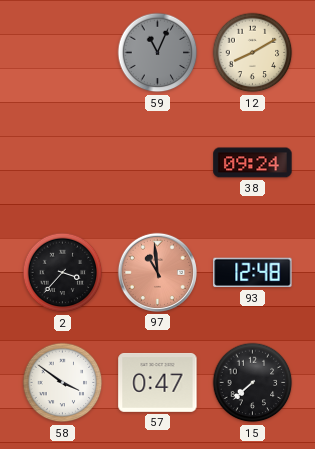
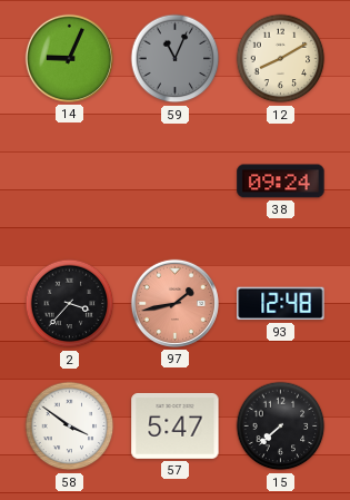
14: none -> 9:04 (69, 58)
97: 10:59 -> 1:43 (174, 303)
57: 0:47 -> 5:47 (176, 425)
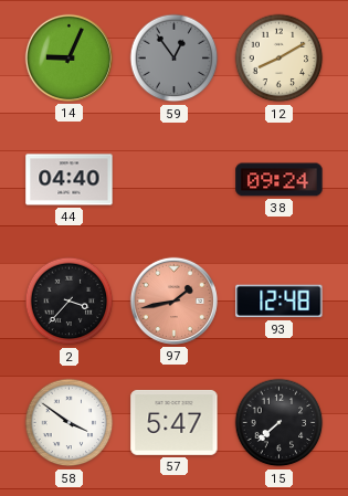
59: 11:04 -> 12:54 (175, 59)
44: none -> 04:40 (70, 180)
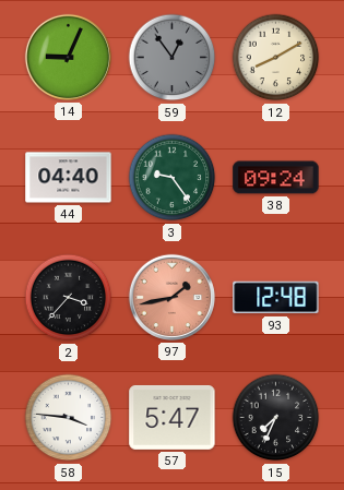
3: none -> 9:24 (173, 178)
58: 3:51 -> 3:46 (69, 418)
15: 7:38 -> 7:34 (276, 418)
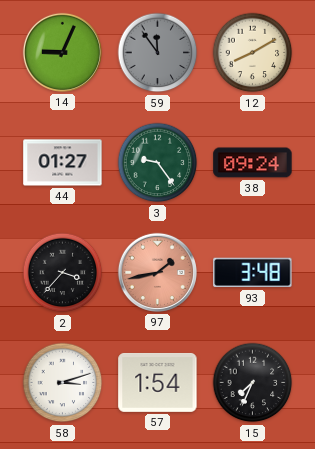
59: 12:54 -> 11:54 (158, 53)
44: 04:40 -> 01:27 (63, 163)
93: 12:48 -> 3:48 (253, 273)
58: 3:46 -> 3:12 (63, 383)
57: 5:47 -> 1:54 (158, 382)
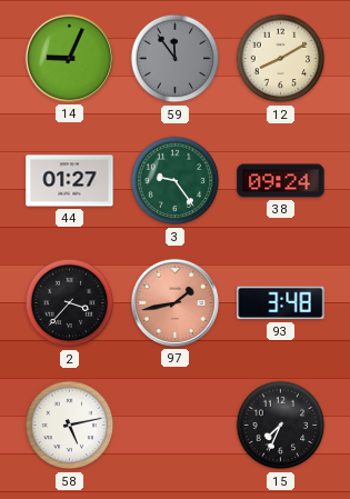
58: 3:12 -> 5:13 (70, 426)
57: 1:54 -> none (158, 382)
